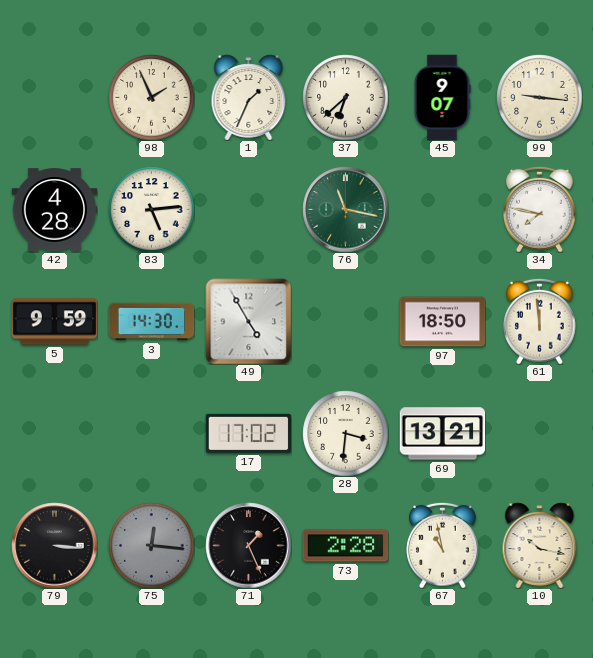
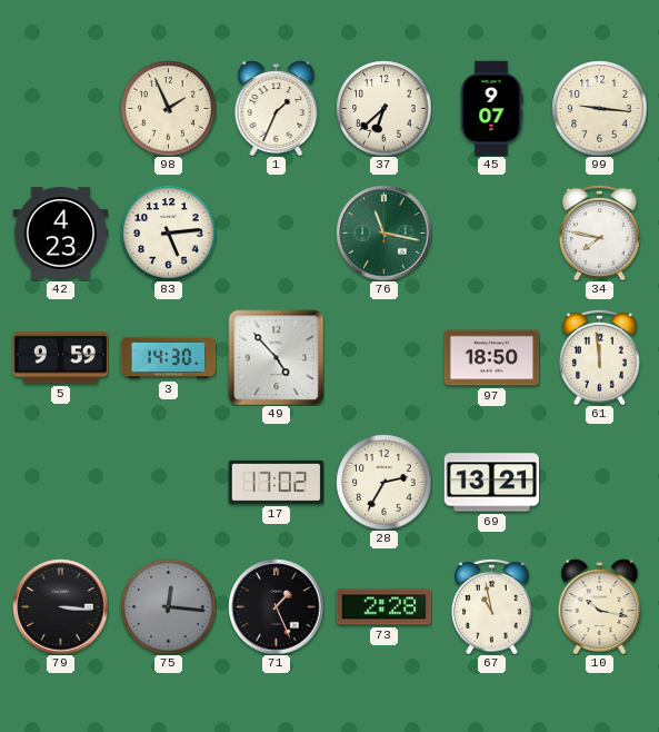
42: 4:28 -> 4:23 (60, 234)
49: 4:55 -> 4:53 (276, 357)
28: 3:31 -> 2:35 (383, 482)
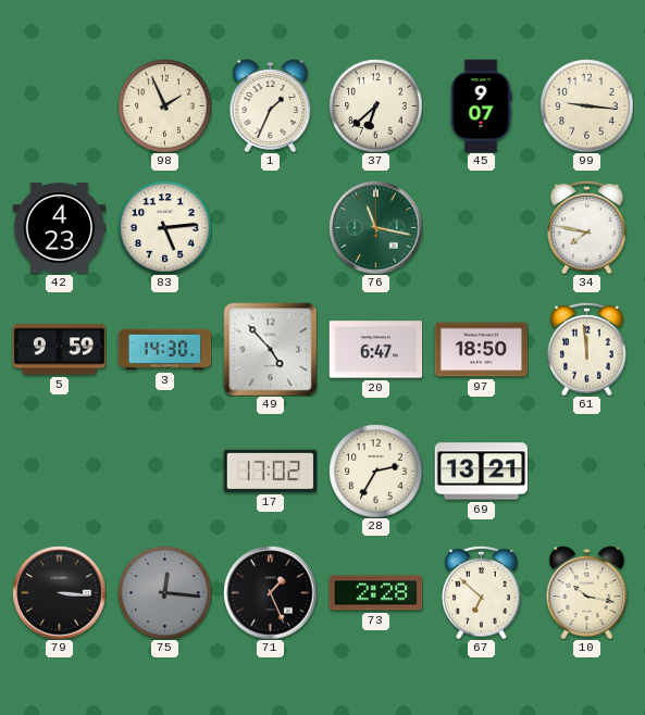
20: none -> 6:47 (375, 350)
67: 10:58 -> 6:52 (482, 592)
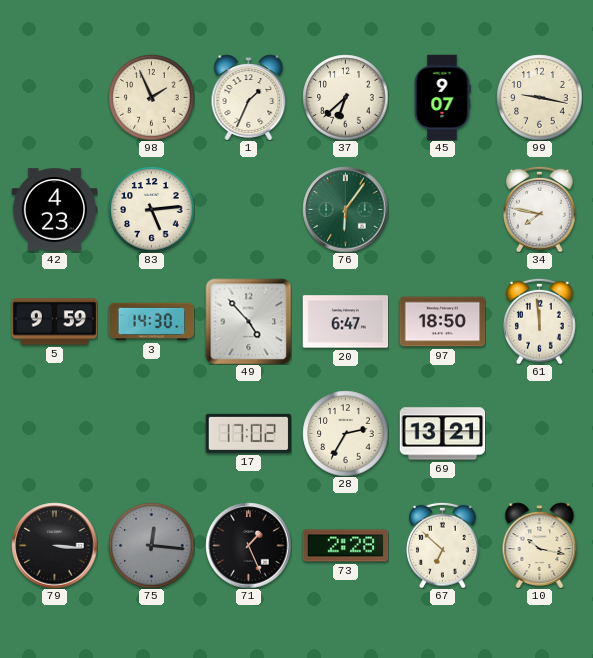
99: 9:16 -> 9:17 (539, 97)
76: 11:17 -> 6:06 (345, 209)
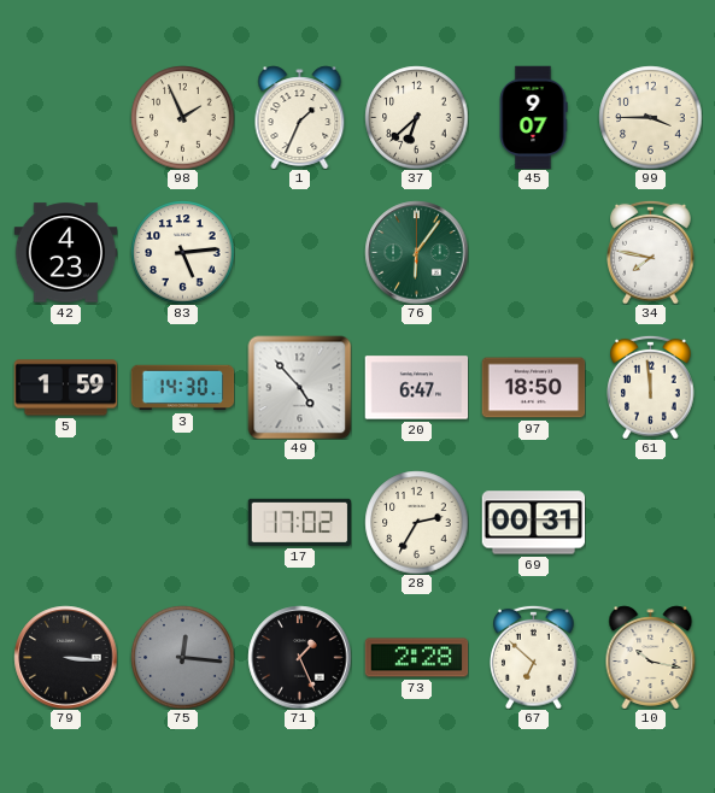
99: 9:17 -> 3:45 (650, 117)
5: 9:59 -> 1:59 (65, 388)
69: 13:21 -> 00:31 (533, 523)
